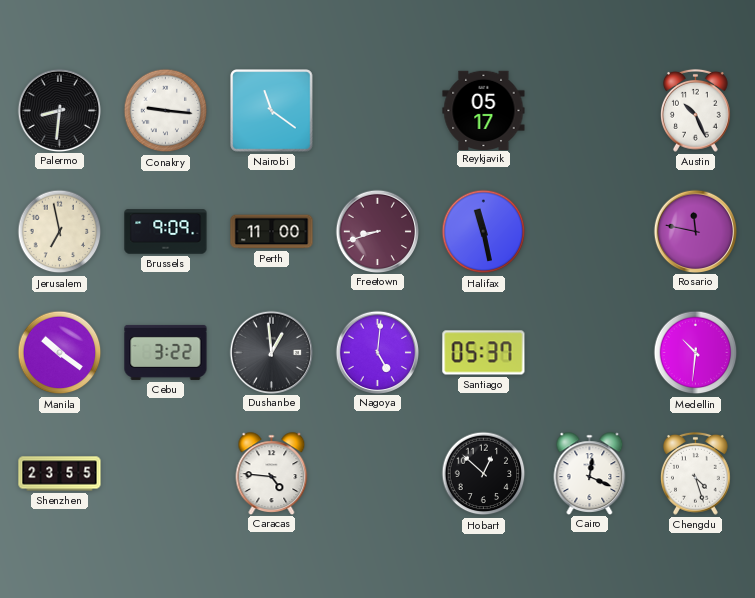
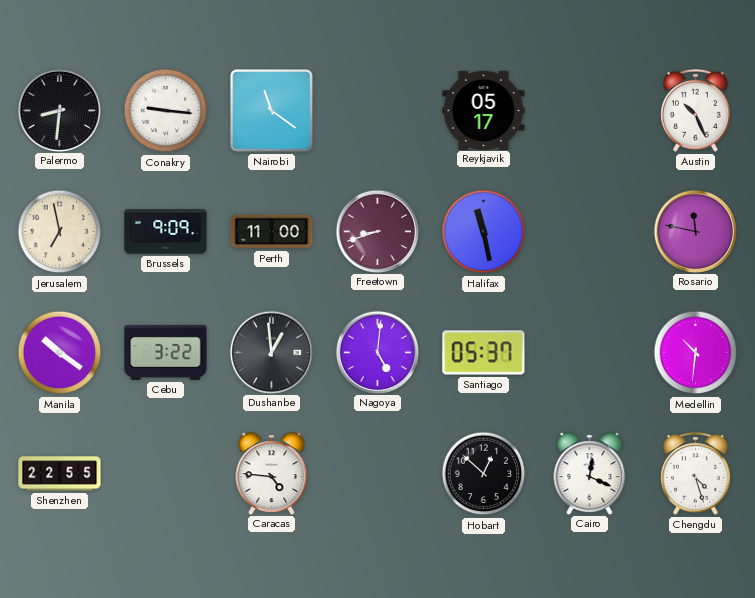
Shenzhen: 23:55 -> 22:55 (60, 474)
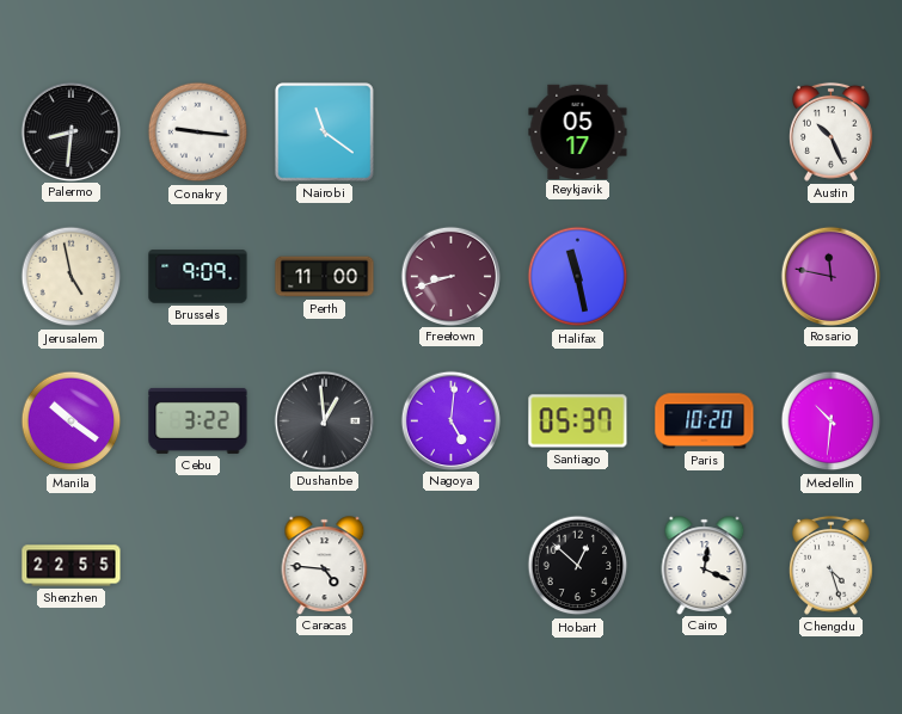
Jerusalem: 6:58 -> 4:58 (72, 277)
Paris: none -> 10:20 (705, 421)
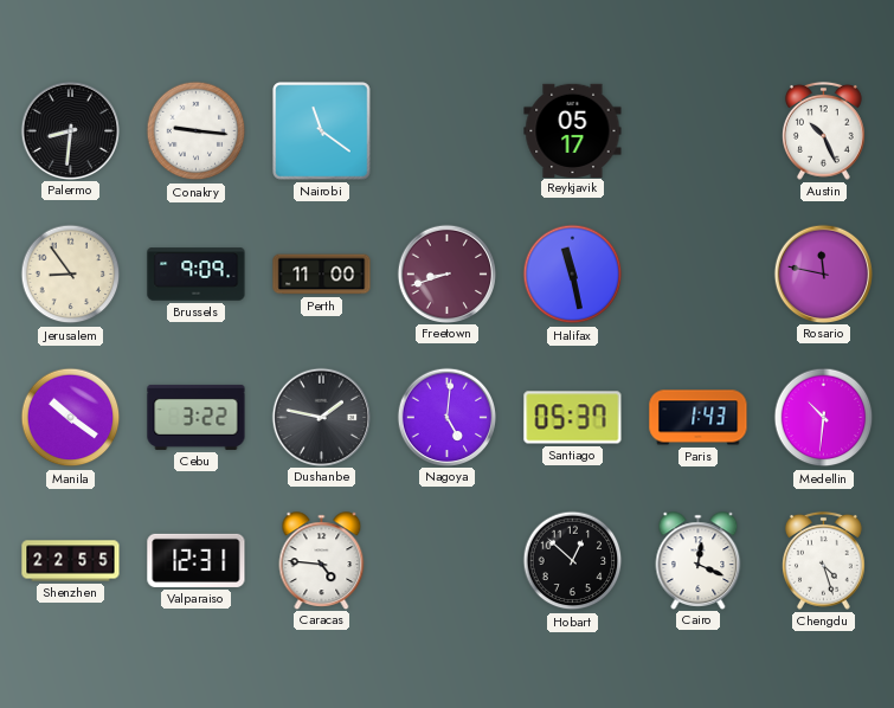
Jerusalem: 4:58 -> 8:54 (71, 275)
Dushanbe: 12:59 -> 1:47 (321, 417)
Paris: 10:20 -> 1:43 (699, 418)
Valparaiso: none -> 12:31 (197, 560)
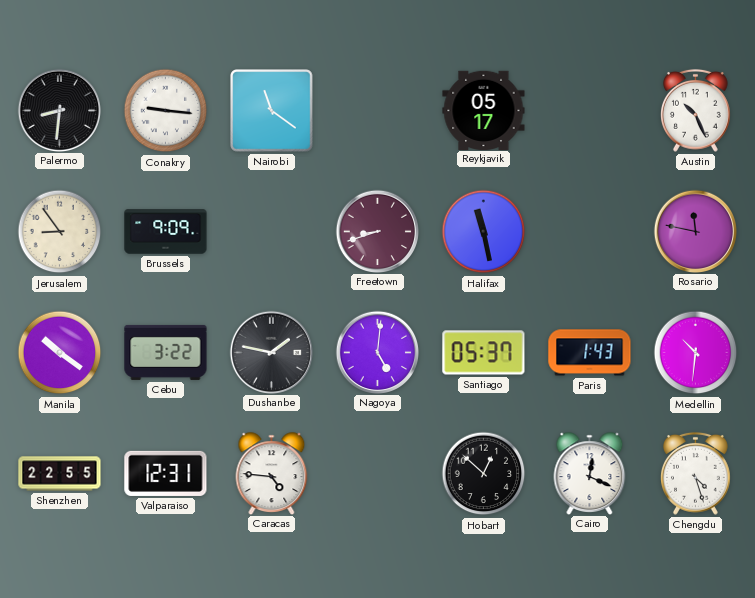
Perth: 11:00 -> none (322, 275)
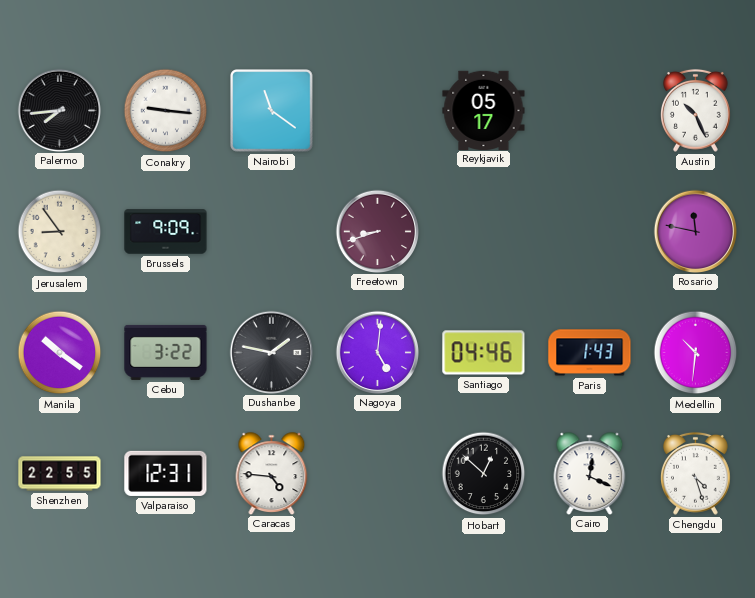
Palermo: 8:31 -> 7:44 (59, 110)
Halifax: 11:28 -> none (484, 232)
Santiago: 05:37 -> 04:46 (484, 353)
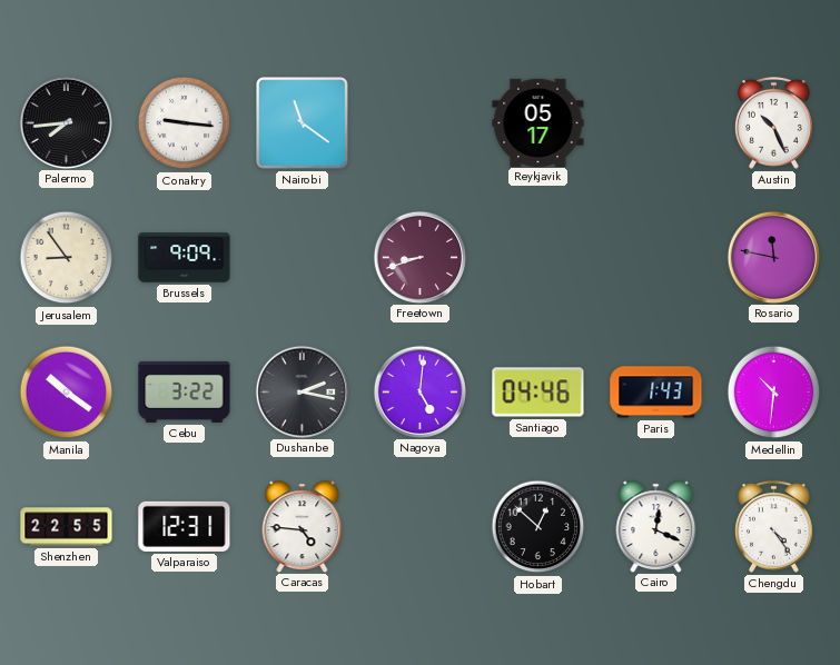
Dushanbe: 1:47 -> 2:17 (302, 391)
Chengdu: 4:27 -> 4:24 (774, 526)
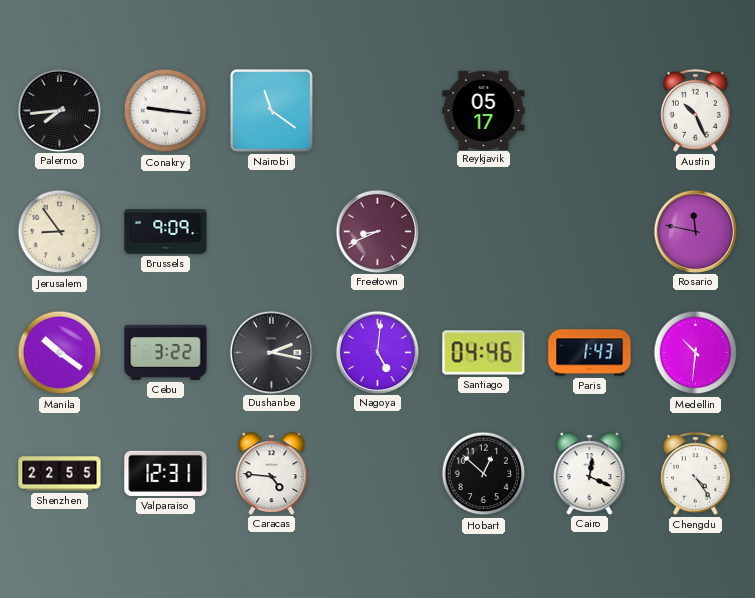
Freetown: 8:42 -> 8:41 (377, 231)
